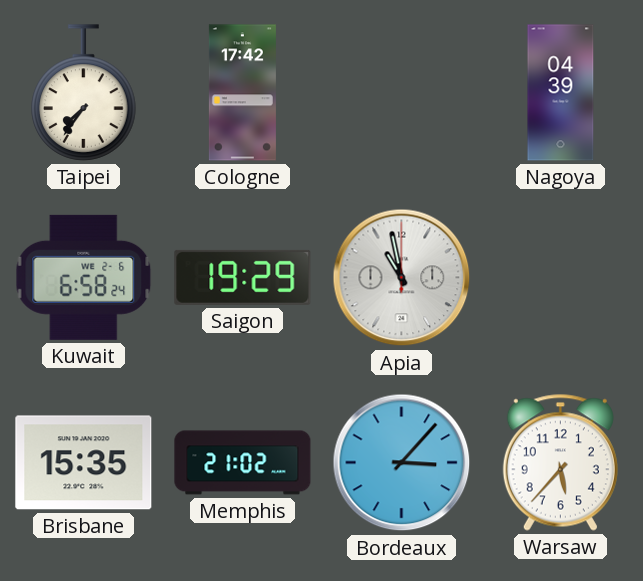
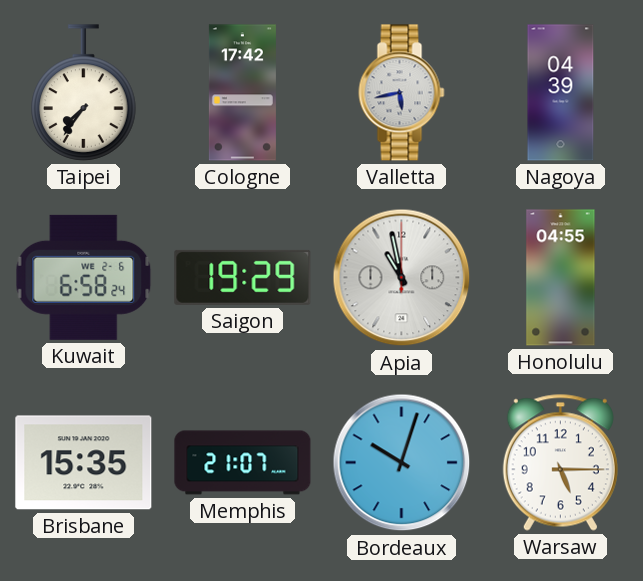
Valletta: none -> 5:43 (402, 93)
Honolulu: none -> 04:55 (561, 278)
Memphis: 21:02 -> 21:07 (243, 463)
Bordeaux: 3:07 -> 10:03 (402, 463)
Warsaw: 5:37 -> 5:15 (560, 462)
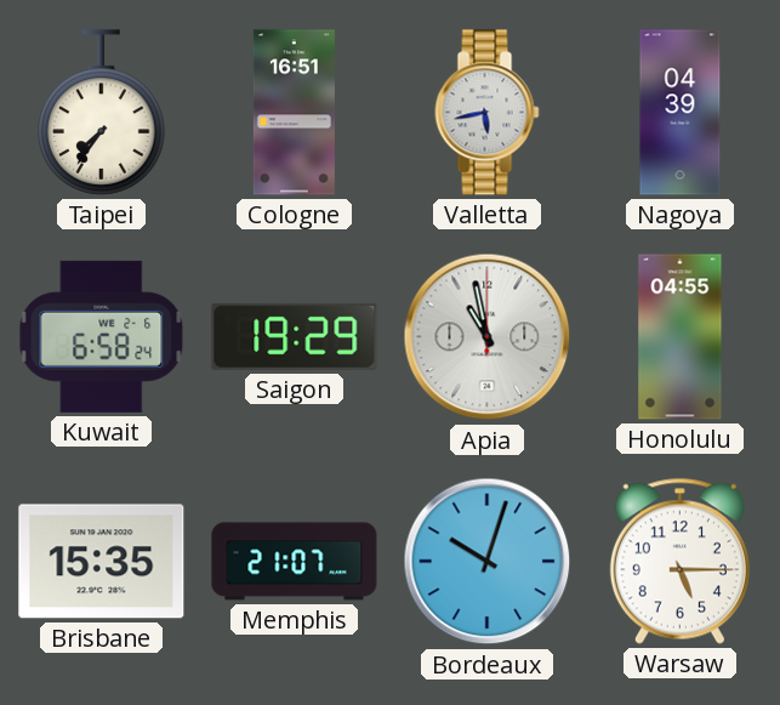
Cologne: 17:42 -> 16:51 (294, 113)
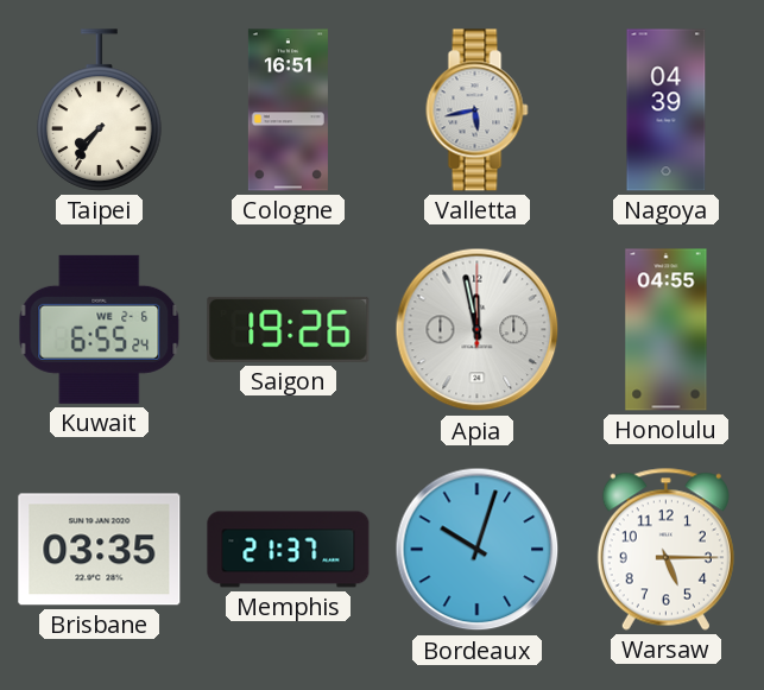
Kuwait: 6:58 -> 6:55 (100, 329)
Saigon: 19:29 -> 19:26 (289, 329)
Apia: 10:58 -> 11:58 (478, 330)
Brisbane: 15:35 -> 03:35 (100, 550)
Memphis: 21:07 -> 21:37 (289, 550)
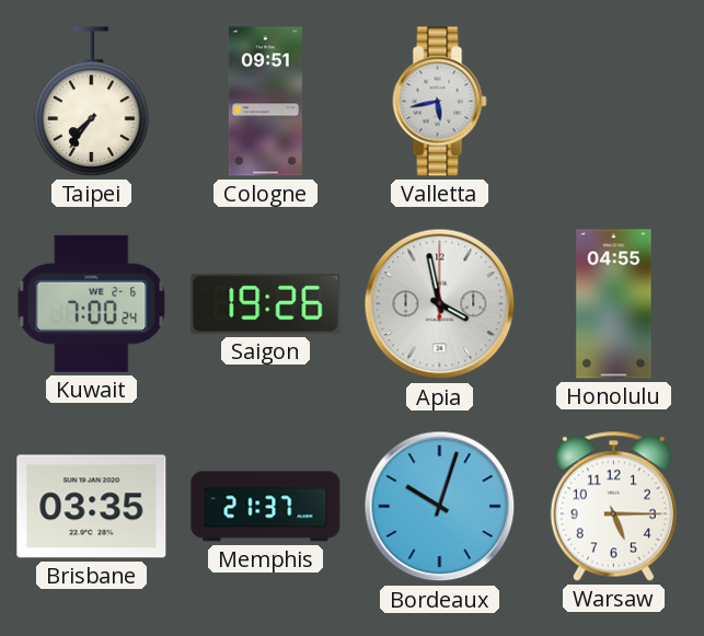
Cologne: 16:51 -> 09:51 (265, 102)
Nagoya: 04:39 -> none (667, 110)
Kuwait: 6:55 -> 7:00 (92, 303)
Apia: 11:58 -> 3:58 (440, 304)
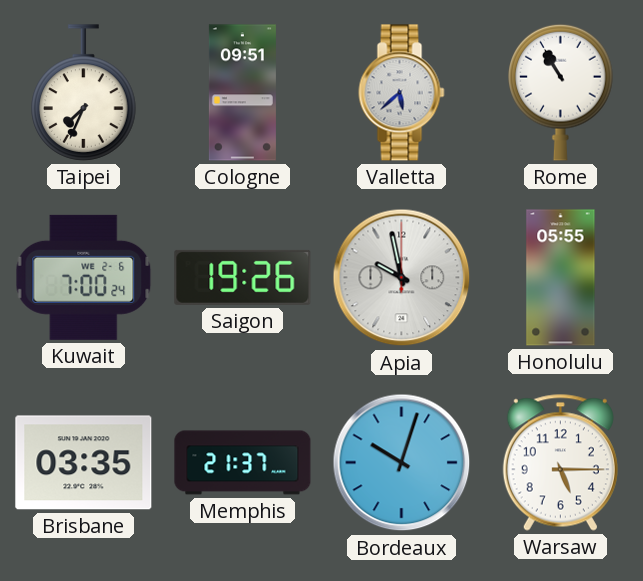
Taipei: 7:36 -> 7:34 (84, 93)
Valletta: 5:43 -> 5:38 (402, 93)
Rome: none -> 10:55 (561, 92)
Apia: 3:58 -> 9:58 (402, 278)
Honolulu: 04:55 -> 05:55 (561, 278)
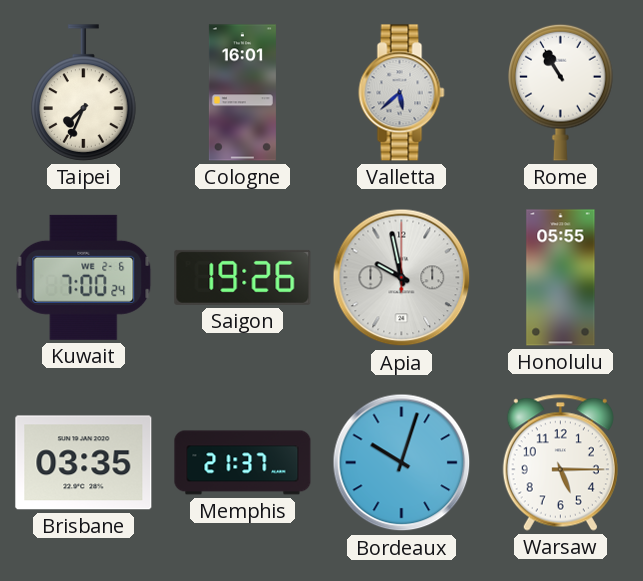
Cologne: 09:51 -> 16:01 (242, 93)
